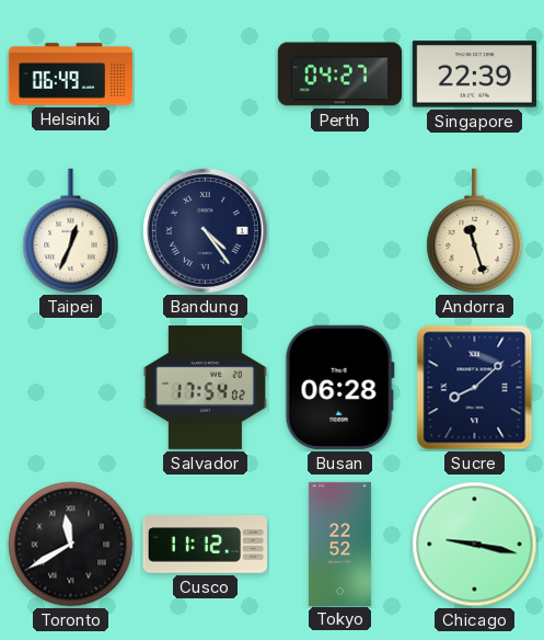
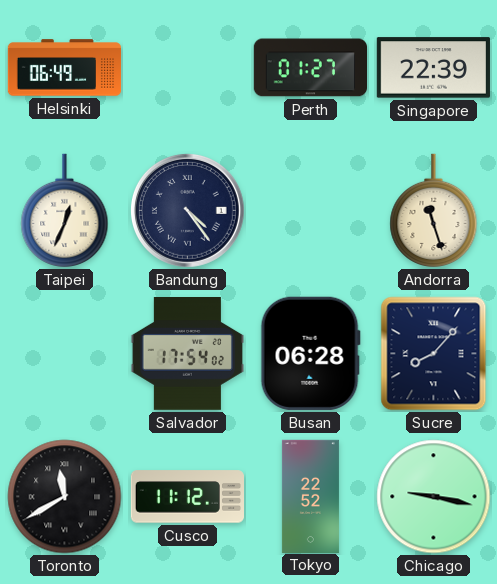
Perth: 04:27 -> 01:27 (310, 68)
Sucre: 8:08 -> 8:07 (434, 354)
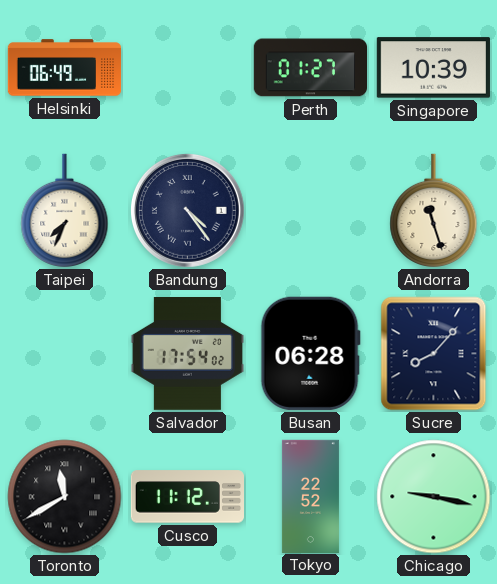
Singapore: 22:39 -> 10:39 (433, 68)
Taipei: 12:34 -> 7:34 (65, 211)
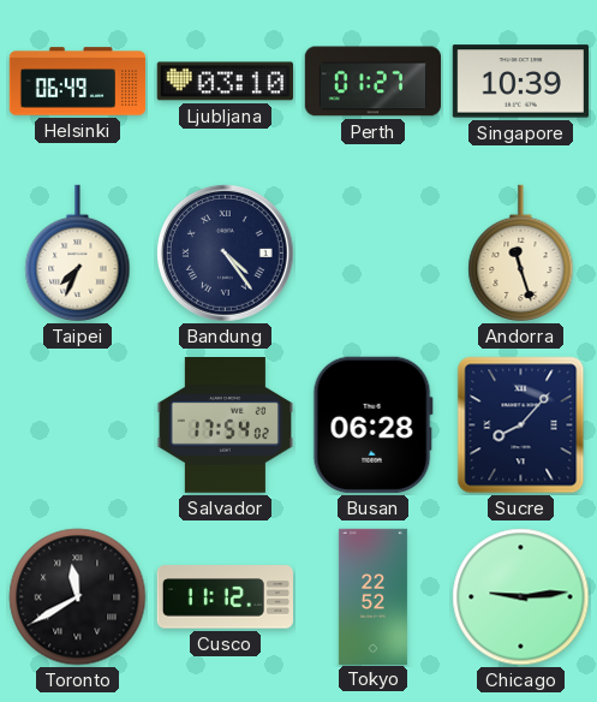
Ljubljana: none -> 03:10 (225, 82)
Chicago: 9:17 -> 9:14 (521, 597)
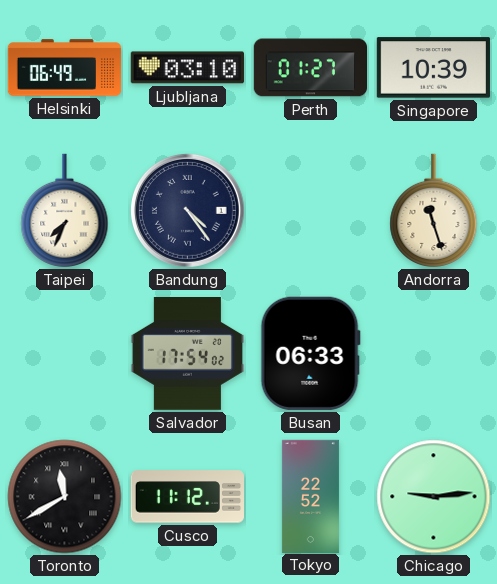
Busan: 06:28 -> 06:33 (310, 353)
Sucre: 8:07 -> none (521, 426)
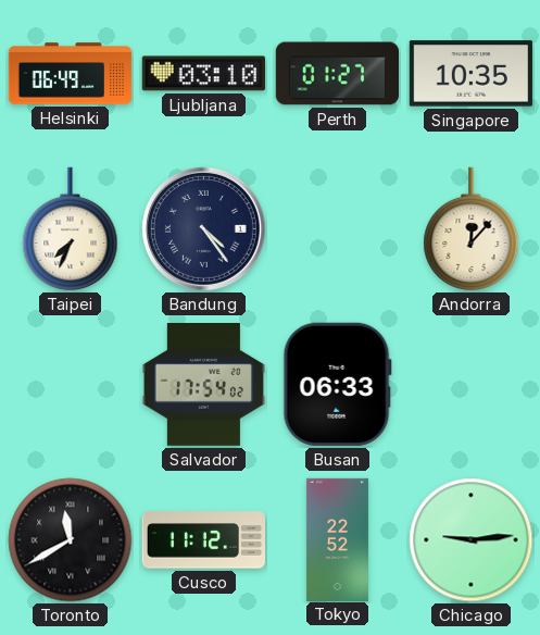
Singapore: 10:39 -> 10:35 (470, 74)
Andorra: 11:27 -> 12:07 (472, 229)
